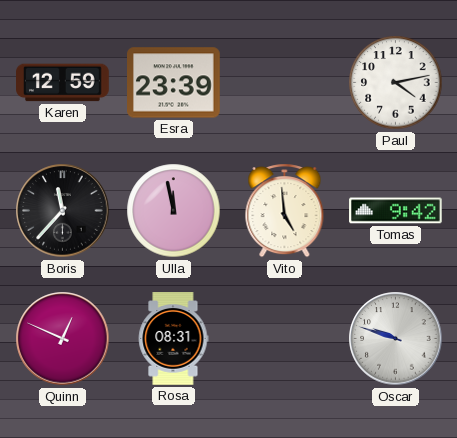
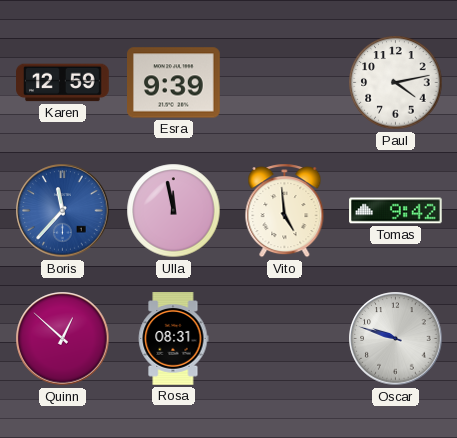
Esra: 23:39 -> 9:39 (174, 83)
Boris dial: black -> blue (63, 211)
Quinn: 12:49 -> 12:52 (63, 339)
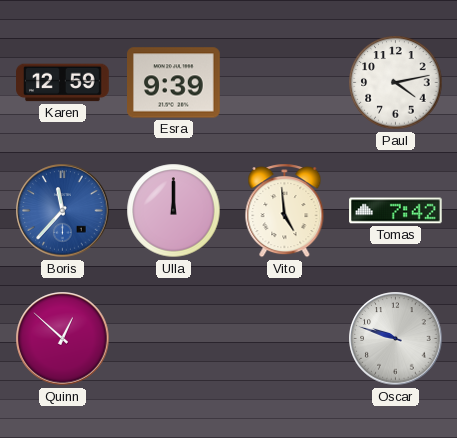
Ulla: 11:58 -> 12:00 (174, 211)
Tomas: 9:42 -> 7:42 (396, 211)
Rosa: 08:31 -> none (173, 339)
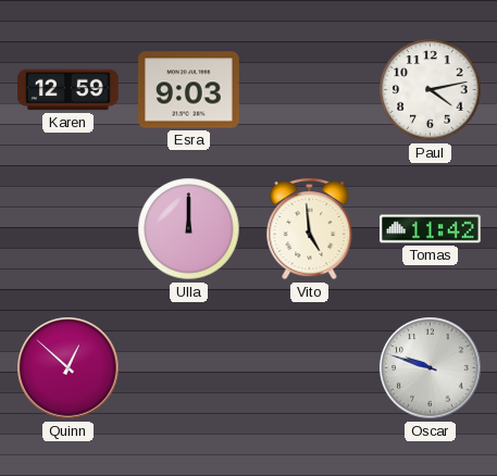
Esra: 9:39 -> 9:03 (189, 90)
Boris: 11:37 -> none (63, 211)
Tomas: 7:42 -> 11:42 (431, 229)
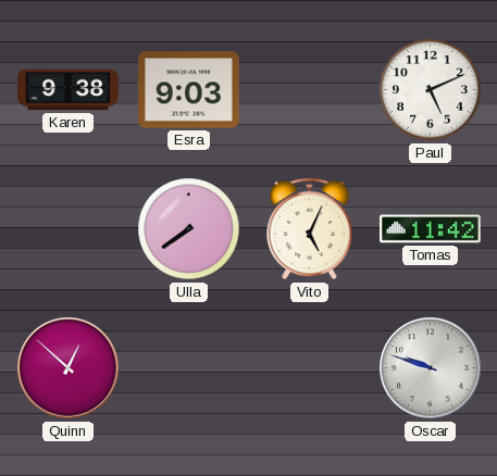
Karen: 12:59 -> 9:38 (69, 90)
Paul: 4:13 -> 5:11 (431, 90)
Ulla: 12:00 -> 7:39 (189, 229)
Vito: 4:59 -> 5:04 (310, 229)
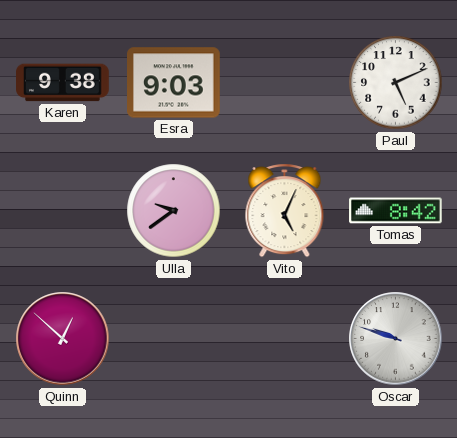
Ulla: 7:39 -> 9:39 (174, 211)
Tomas: 11:42 -> 8:42 (396, 211)
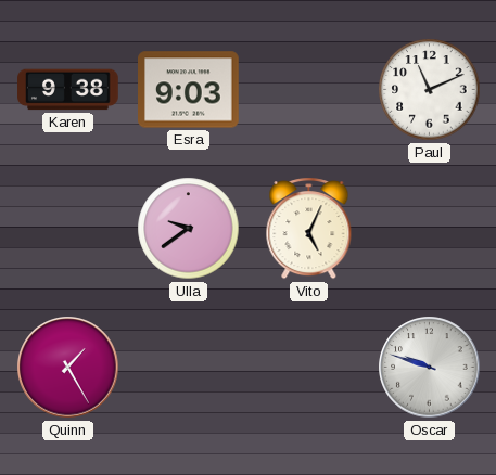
Paul: 5:11 -> 11:11 (430, 90)
Tomas: 8:42 -> none (396, 211)
Quinn: 12:52 -> 1:25 (68, 368)
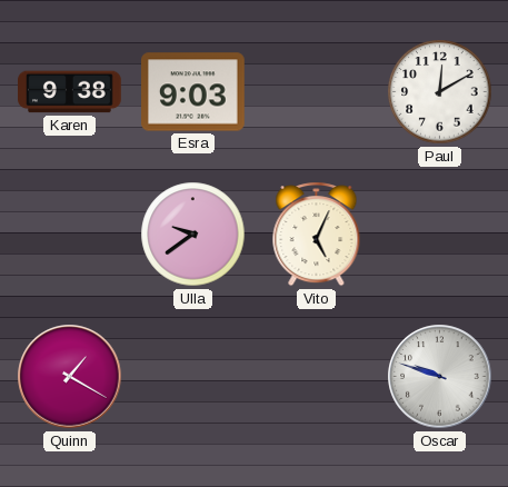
Paul: 11:11 -> 12:10 (440, 92)
Quinn: 1:25 -> 1:20 (70, 377)
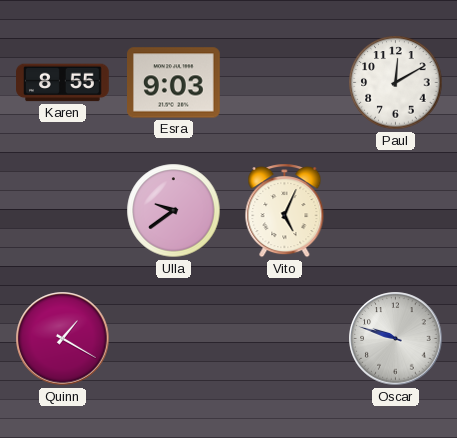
Karen: 9:38 -> 8:55 (63, 83)
